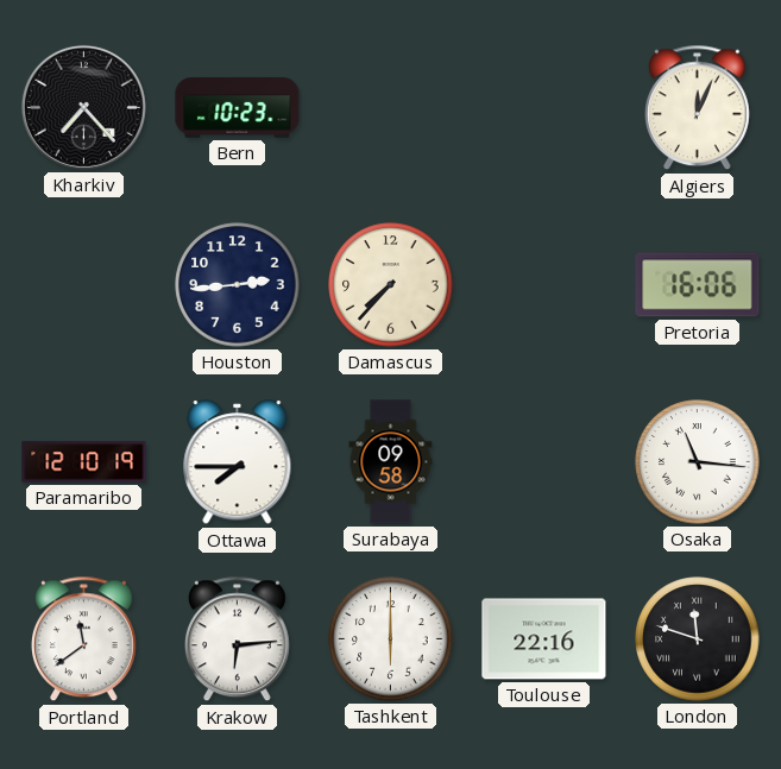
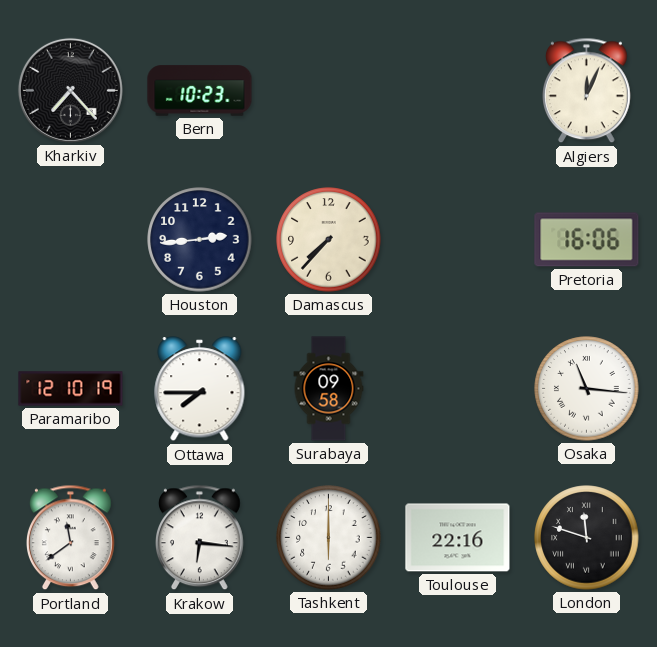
Krakow: 6:14 -> 6:16 (200, 538)
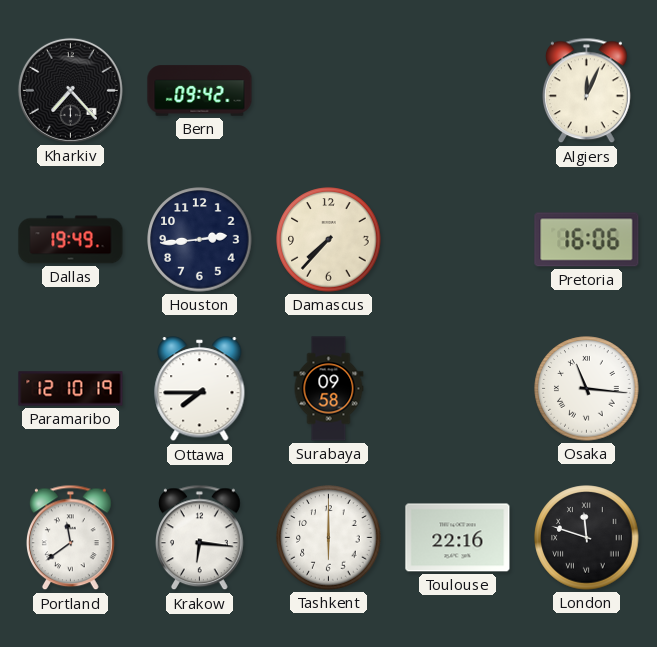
Bern: 10:23 -> 09:42 (200, 91)
Dallas: none -> 19:49 (71, 240)
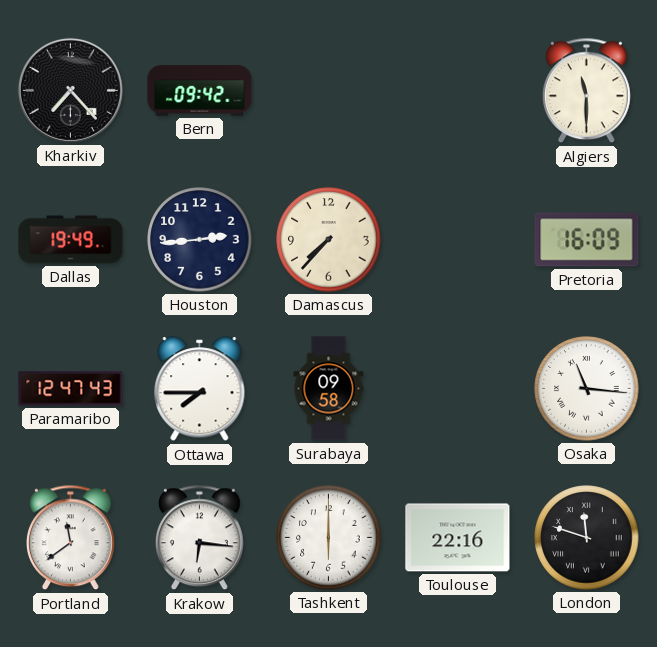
Algiers: 12:04 -> 11:30 (587, 91)
Pretoria: 16:06 -> 16:09 (587, 240)
Paramaribo: 12:10 -> 12:47 (71, 389)
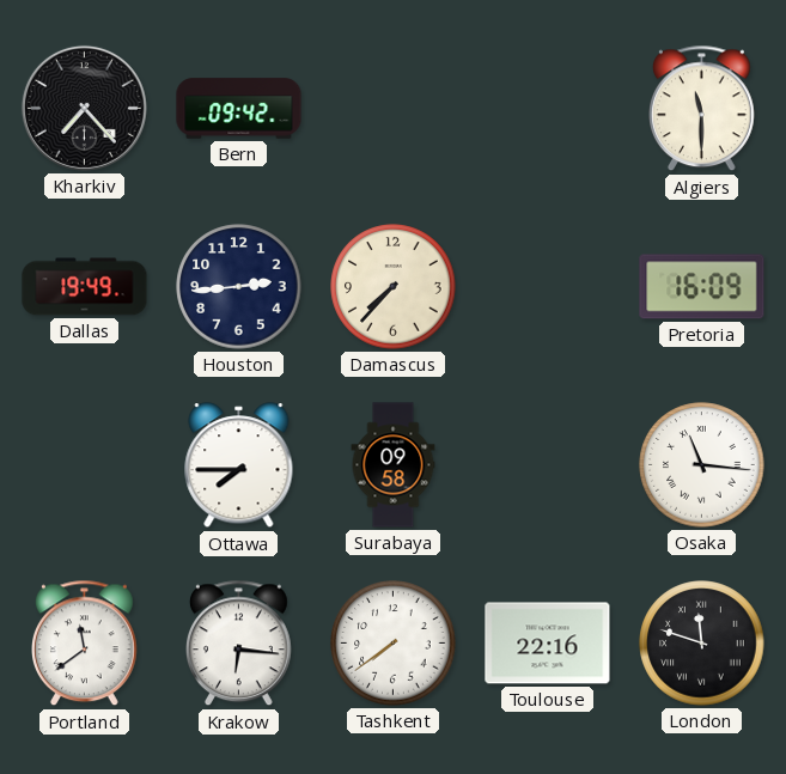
Paramaribo: 12:47 -> none (71, 389)
Tashkent: 6:00 -> 7:39 (394, 644)
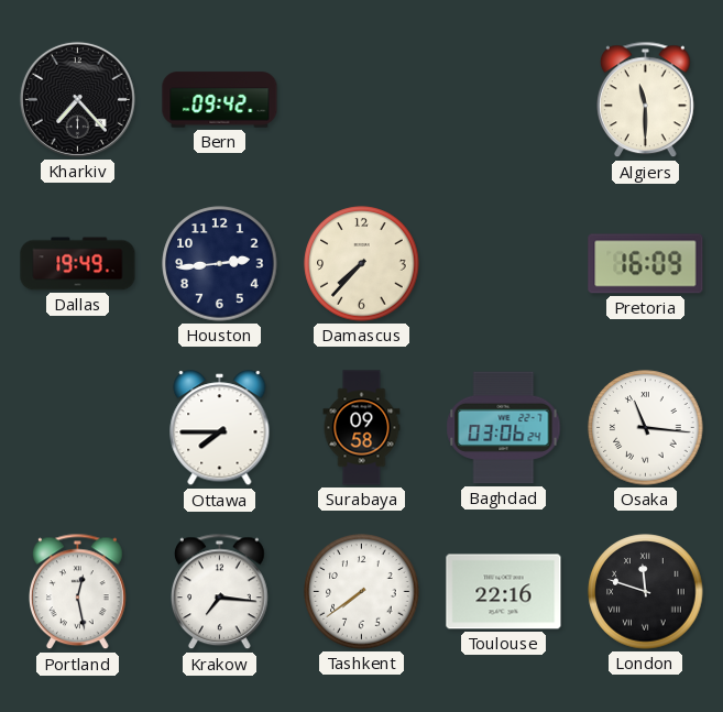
Baghdad: none -> 03:06 (504, 428)
Portland: 11:39 -> 12:28 (78, 592)
Krakow: 6:16 -> 7:16 (220, 592)
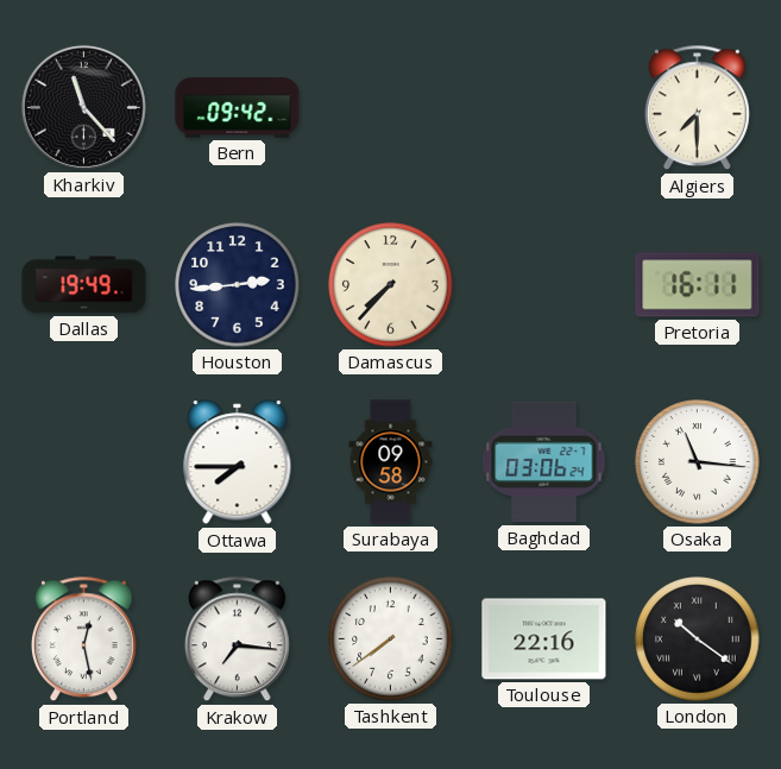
Kharkiv: 7:23 -> 11:23 (83, 107)
Algiers: 11:30 -> 7:30 (698, 108)
Pretoria: 16:09 -> 16:11 (698, 285)
London: 11:48 -> 10:21 (698, 639)
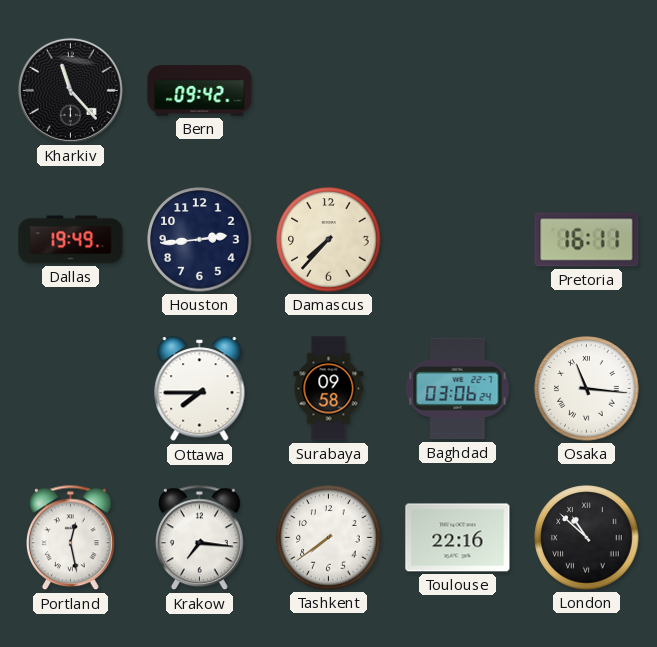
Algiers: 7:30 -> none (698, 108)
London: 10:21 -> 10:52 (587, 538)
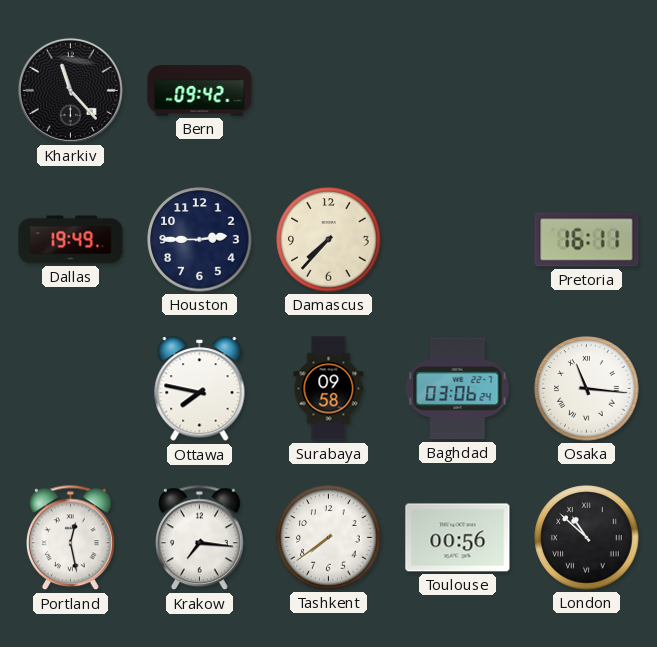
Houston: 2:44 -> 2:45 (200, 240)
Ottawa: 7:45 -> 7:47 (200, 389)
Toulouse: 22:16 -> 00:56 (458, 538)
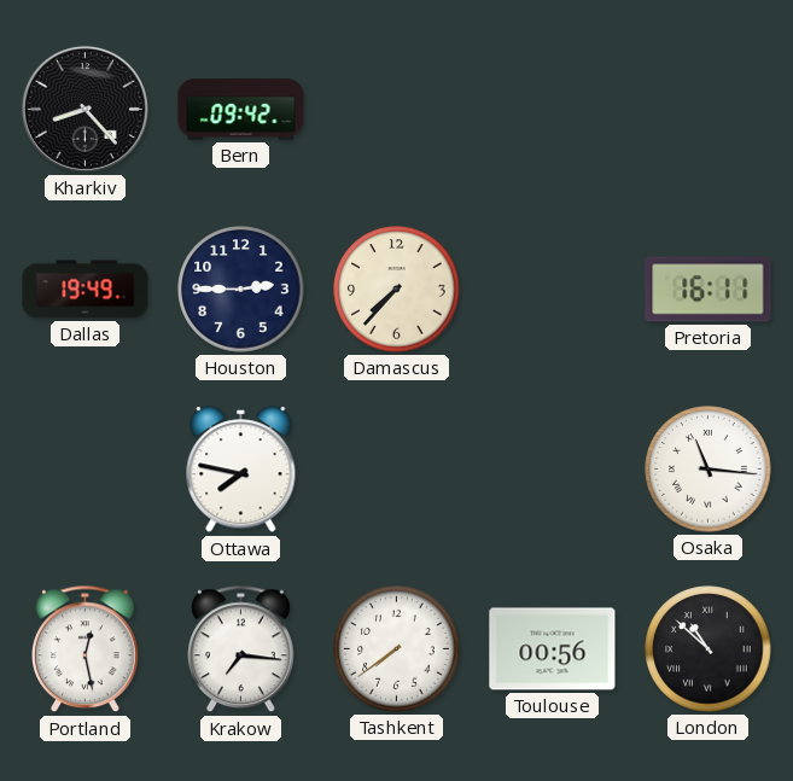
Kharkiv: 11:23 -> 8:23 (84, 109)
Surabaya: 09:58 -> none (329, 389)
Baghdad: 03:06 -> none (458, 389)
